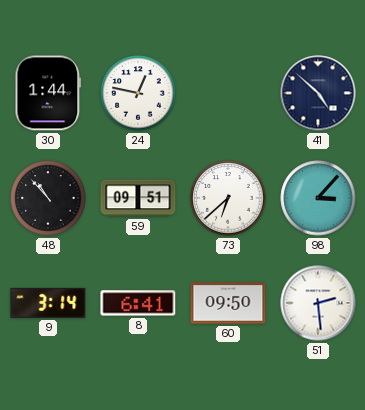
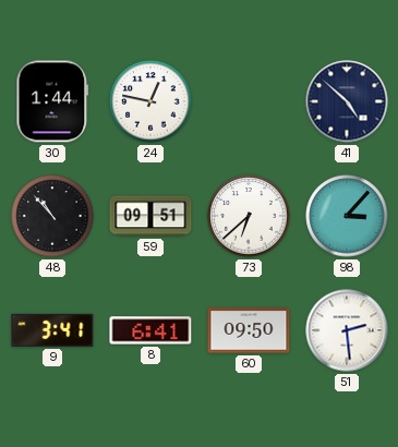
9: 3:14 -> 3:41 (52, 330)
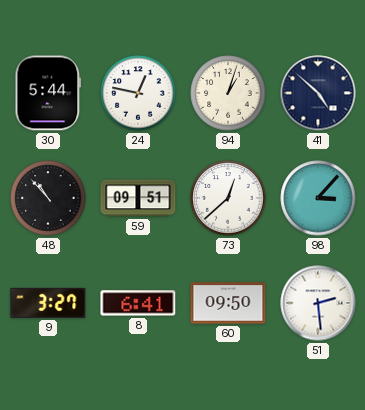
30: 1:44 -> 5:44 (48, 93)
94: none -> 1:03 (228, 93)
73: 6:38 -> 12:38 (228, 198)
9: 3:41 -> 3:27 (48, 303)
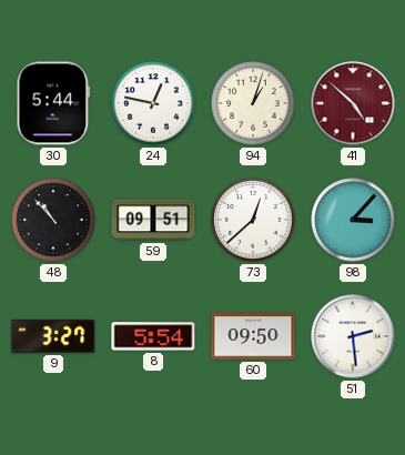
41 dial: navy -> burgundy (353, 103)
8: 6:41 -> 5:54 (153, 336)
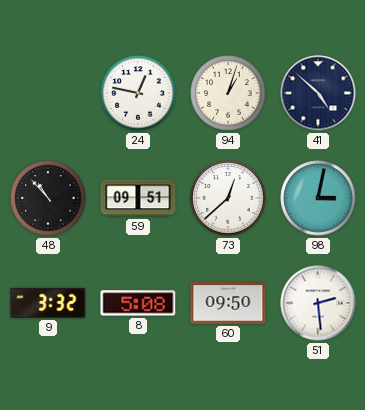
30: 5:44 -> none (53, 103)
41 dial: burgundy -> navy (318, 93)
98: 3:07 -> 3:02 (318, 198)
9: 3:27 -> 3:32 (48, 303)
8: 5:54 -> 5:08 (138, 303)
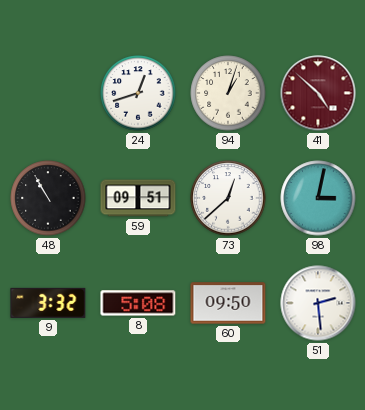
24: 12:47 -> 12:42 (138, 93)
41 dial: navy -> burgundy (318, 93)
48: 10:53 -> 10:55 (48, 198)
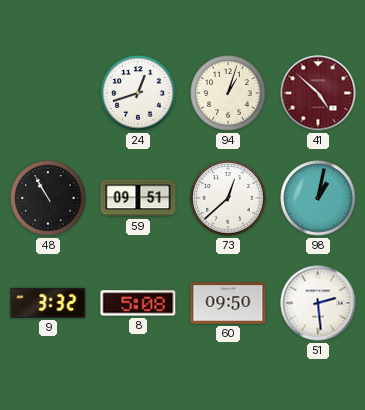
98: 3:02 -> 1:02 (318, 198)
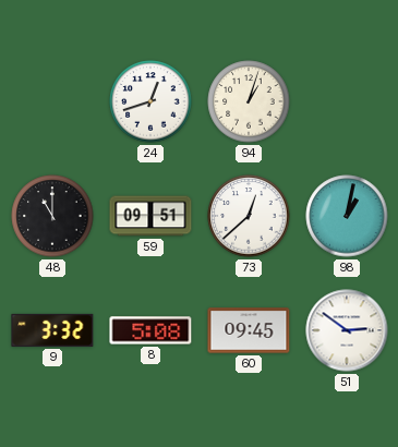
41: 4:52 -> none (318, 93)
48: 10:55 -> 11:00 (52, 216)
60: 09:50 -> 09:45 (249, 330)
51: 2:29 -> 2:51 (347, 330)
